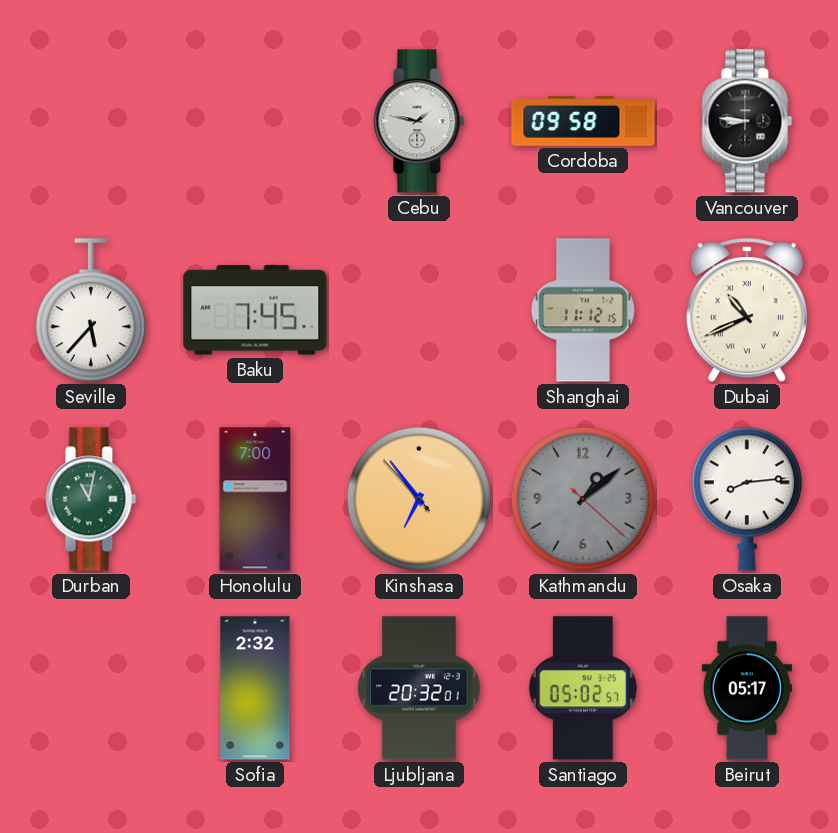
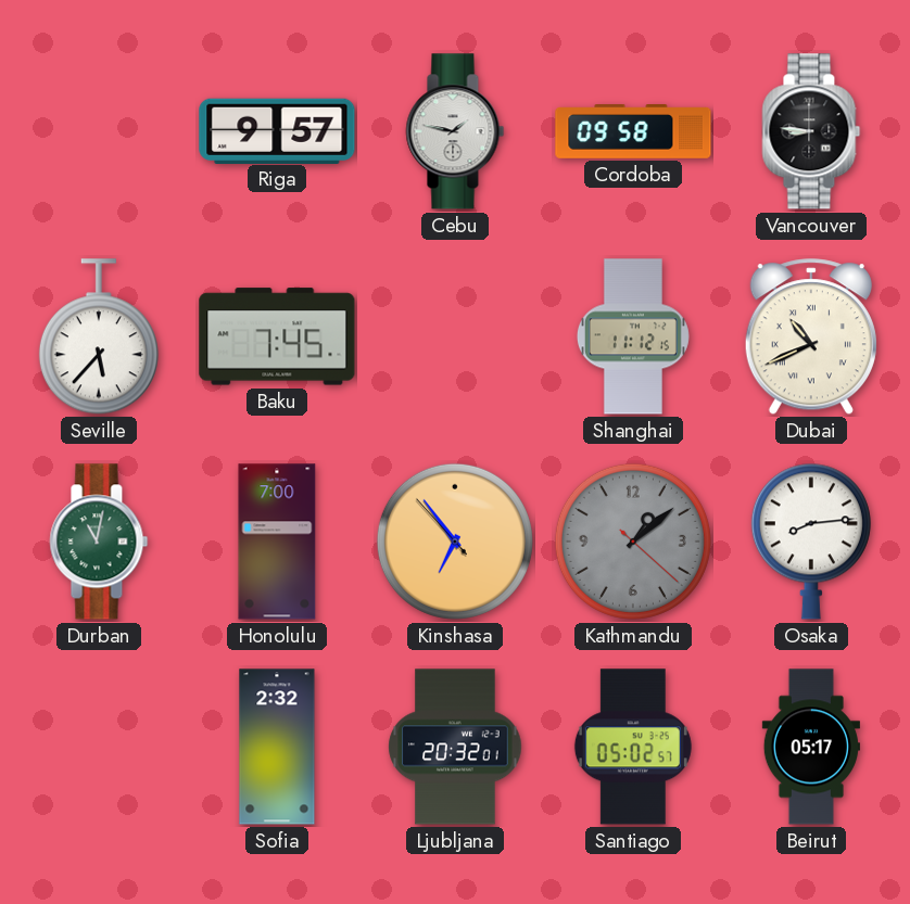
Riga: none -> 9:57 (277, 130)
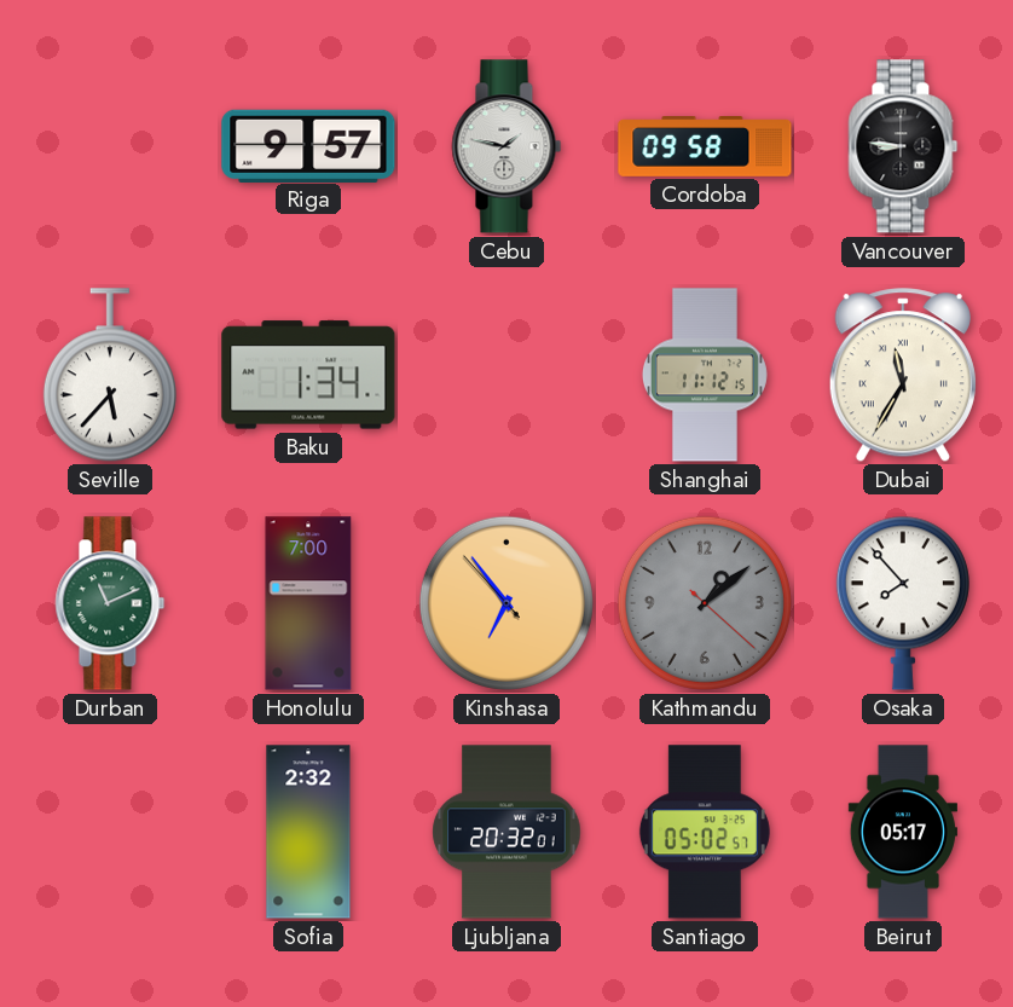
Baku: 7:45 -> 1:34 (308, 375)
Dubai: 10:41 -> 11:35 (903, 376)
Durban: 11:02 -> 11:11 (110, 603)
Osaka: 8:14 -> 7:53 (903, 603)
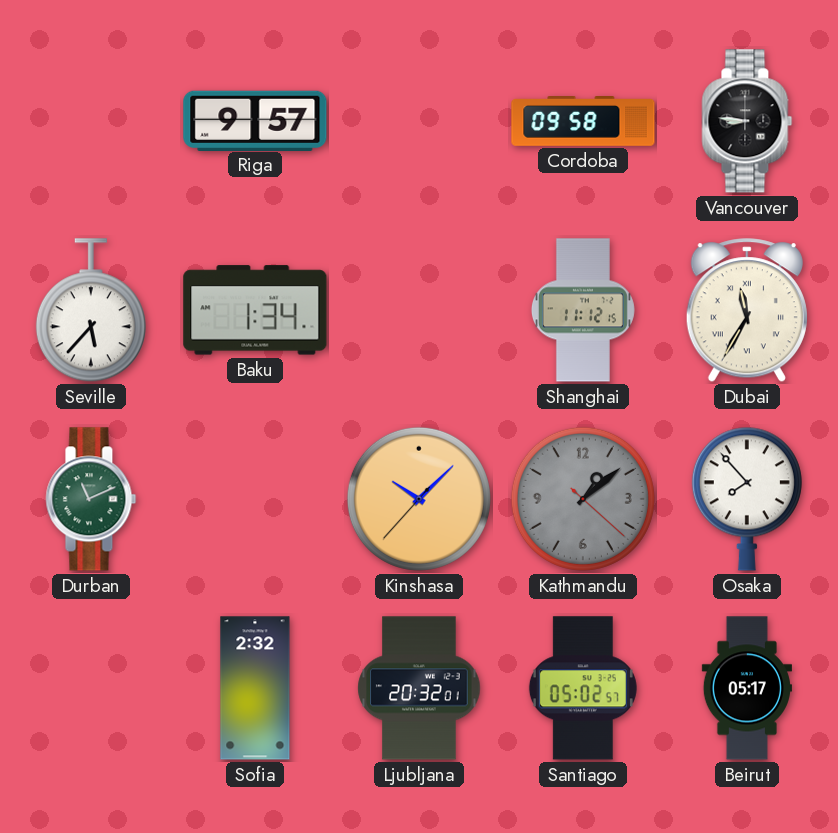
Cebu: 1:47 -> none (506, 146)
Honolulu: 7:00 -> none (308, 603)
Kinshasa: 6:53 -> 10:07 (419, 499)
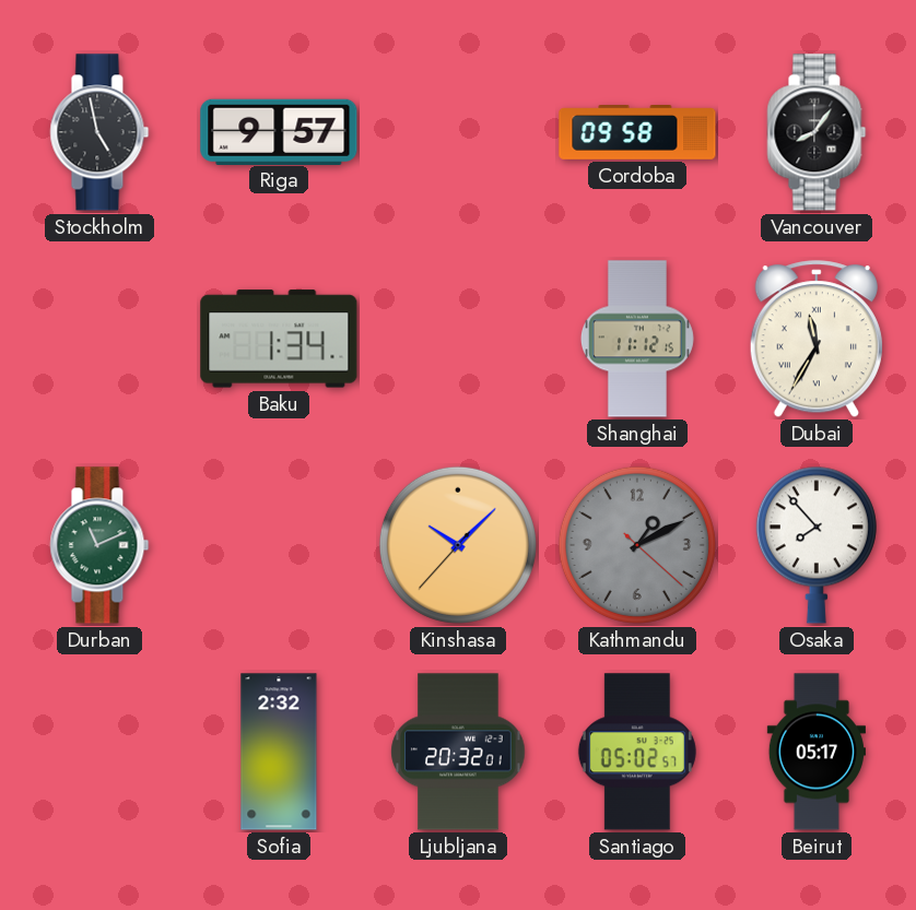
Stockholm: none -> 4:58 (99, 132)
Vancouver: 8:46 -> 8:06 (817, 132)
Seville: 5:37 -> none (91, 311)
Kathmandu: 1:08 -> 1:10 (637, 545)
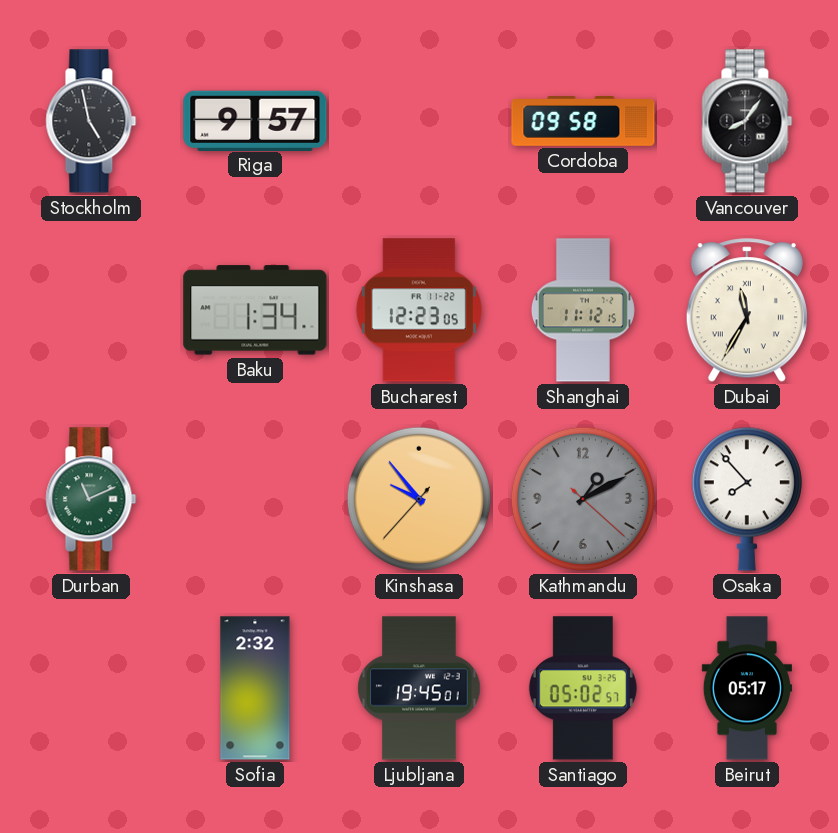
Bucharest: none -> 12:23 (419, 310)
Kinshasa: 10:07 -> 9:53 (419, 499)
Ljubljana: 20:32 -> 19:45 (419, 688)
